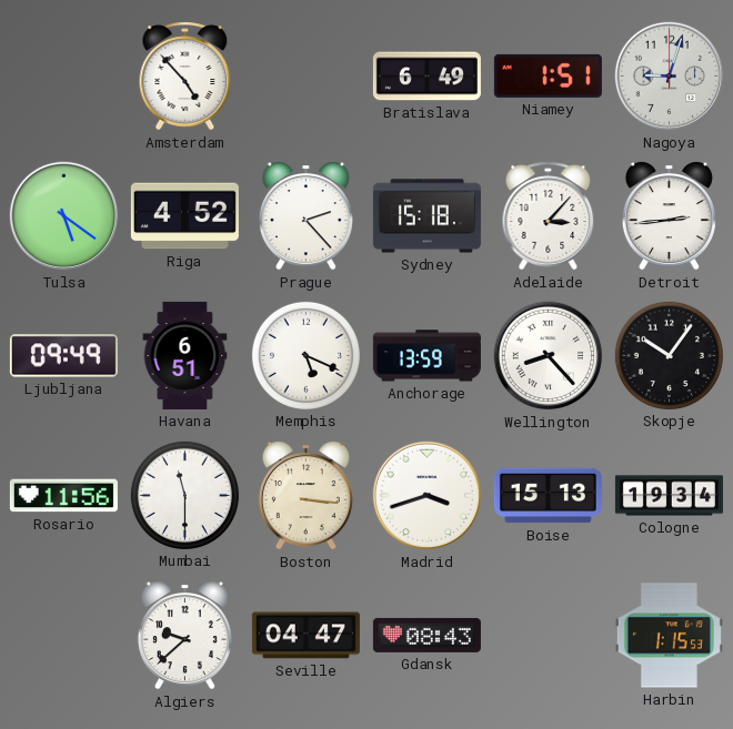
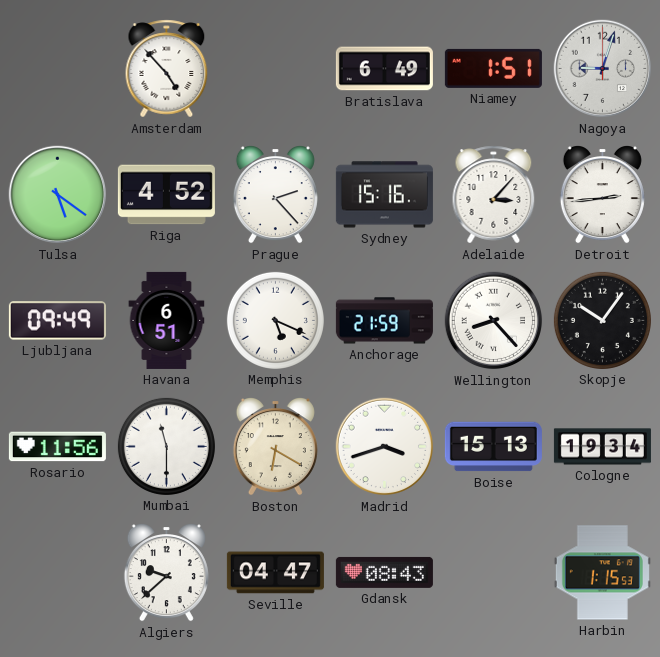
Sydney: 15:18 -> 15:16 (384, 195)
Anchorage: 13:59 -> 21:59 (384, 321)
Boston: 3:16 -> 6:20 (275, 447)
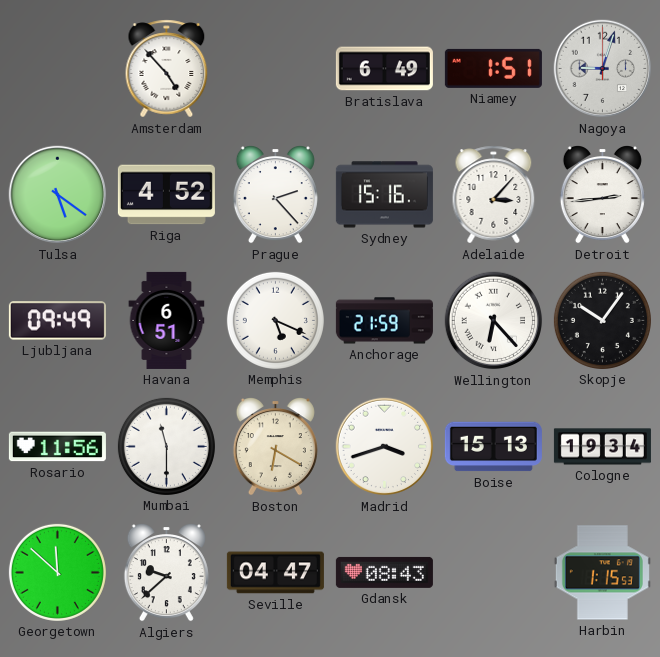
Wellington: 8:23 -> 6:23 (494, 321)
Georgetown: none -> 11:52 (57, 572)
